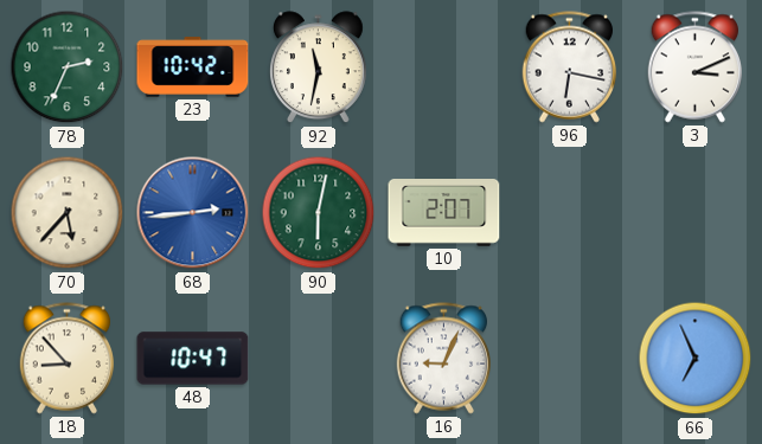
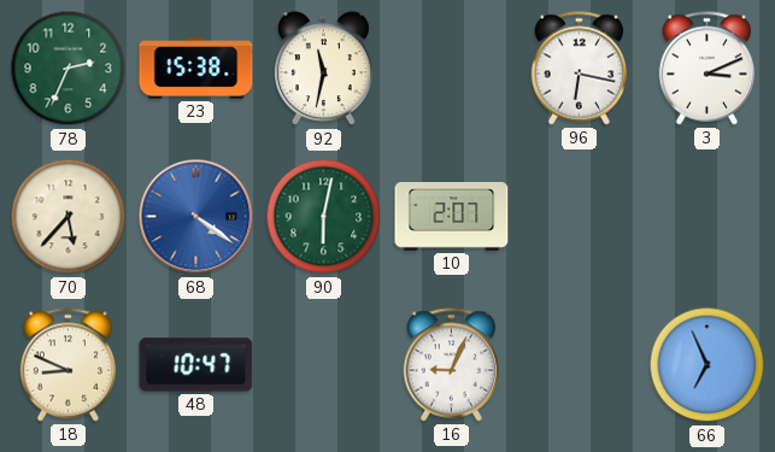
23: 10:42 -> 15:38 (196, 69)
68: 2:44 -> 4:21 (196, 217)
18: 8:53 -> 8:49 (69, 365)
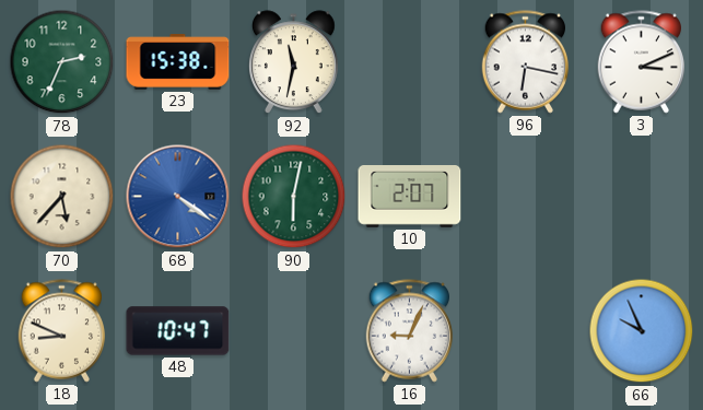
66: 6:56 -> 9:56 (642, 331)
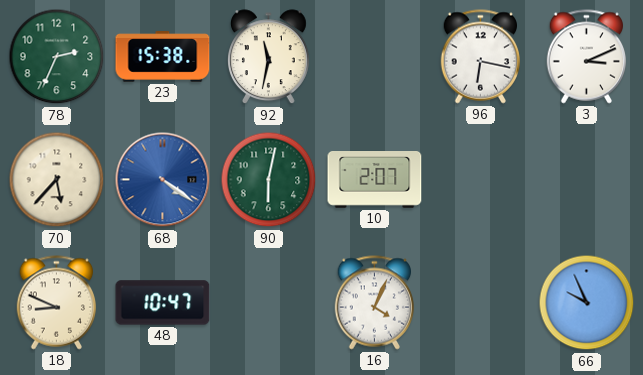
16: 9:04 -> 4:04 (375, 303)
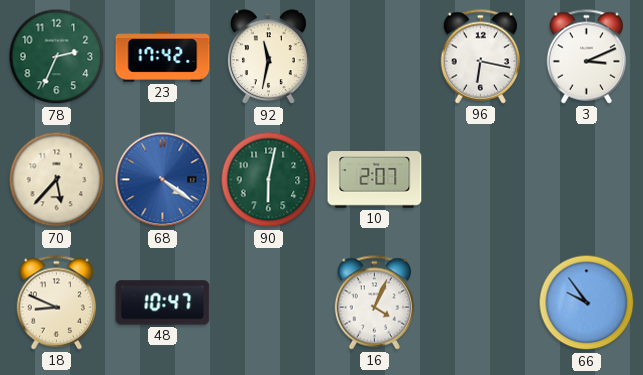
23: 15:38 -> 17:42 (163, 57)
66: 9:56 -> 9:54 (587, 303)
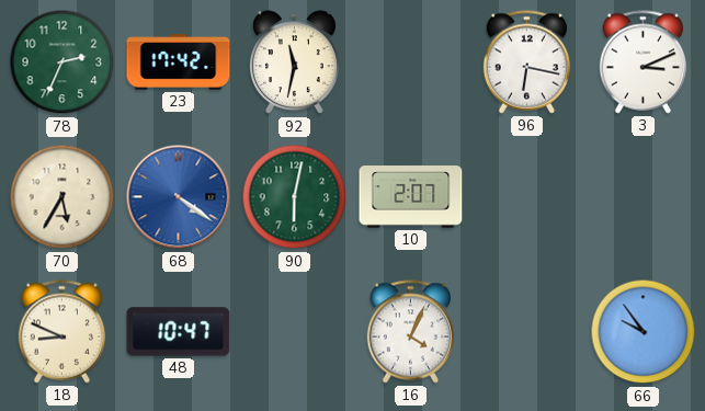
70: 5:37 -> 5:35 (62, 197)
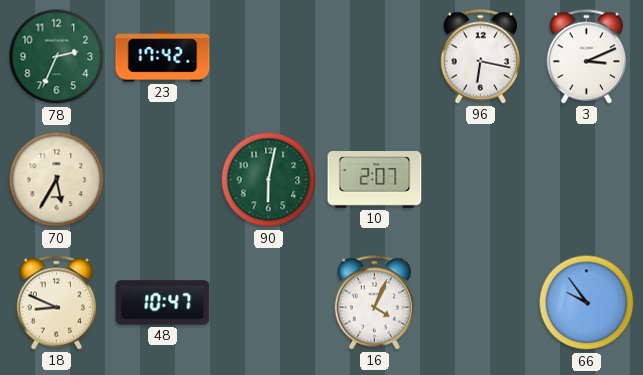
92: 11:32 -> none (294, 62)
68: 4:21 -> none (179, 197)
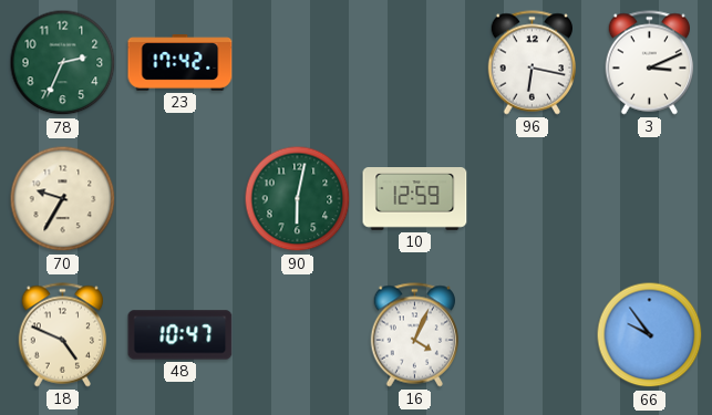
70: 5:35 -> 9:35 (63, 199)
10: 2:07 -> 12:59 (415, 199)
18: 8:49 -> 4:49 (63, 335)
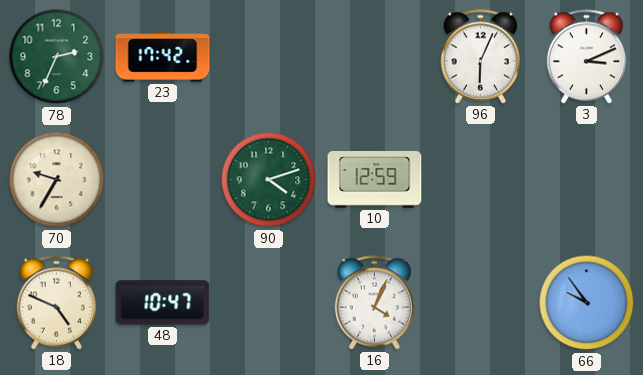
96: 6:17 -> 6:04 (481, 57)
90: 6:02 -> 4:12 (269, 180)
